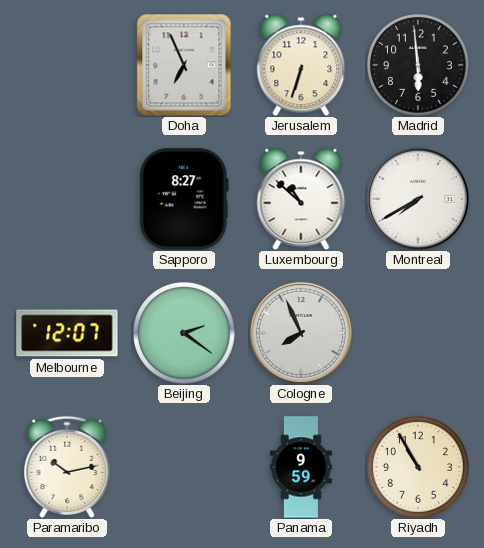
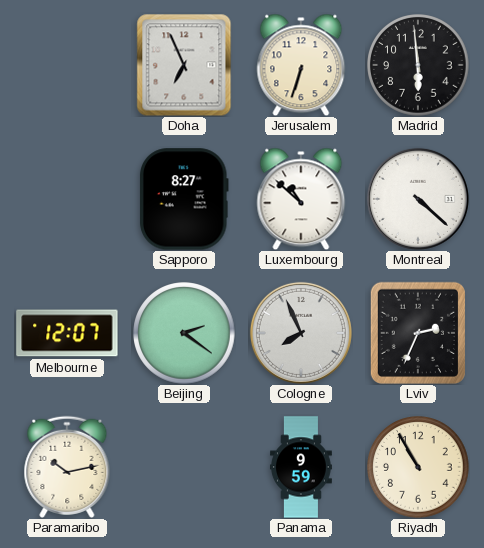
Montreal: 7:40 -> 4:22 (418, 199)
Lviv: none -> 2:34 (418, 333)
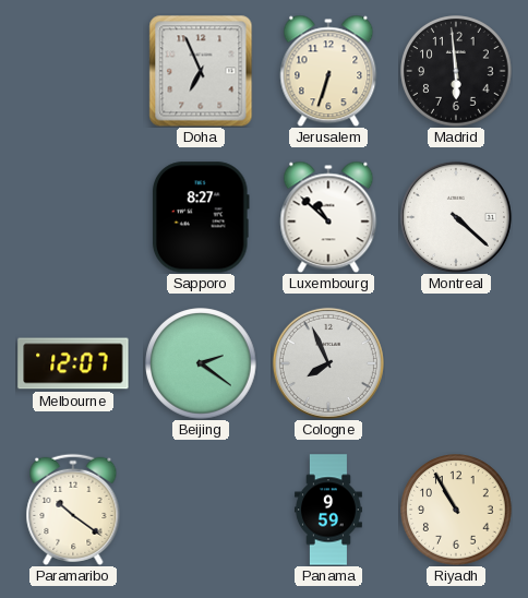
Lviv: 2:34 -> none (418, 333)
Paramaribo: 10:13 -> 10:21 (73, 510)
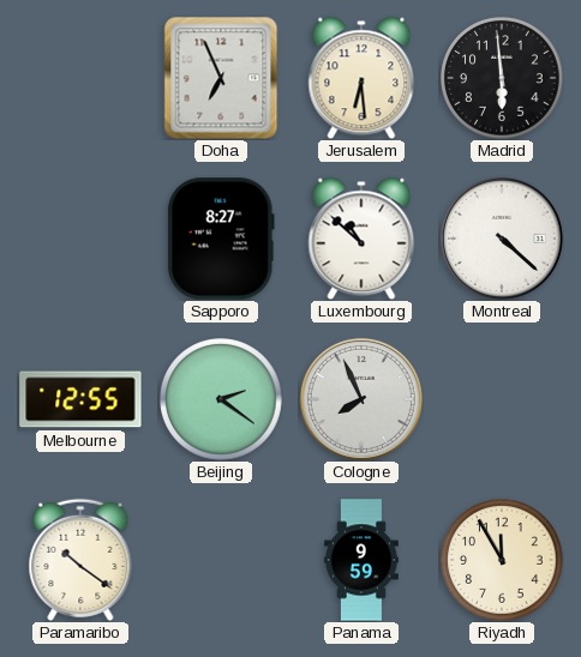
Jerusalem: 6:33 -> 6:29 (361, 78)
Melbourne: 12:07 -> 12:55 (80, 399)
Riyadh: 10:55 -> 11:55 (502, 560)
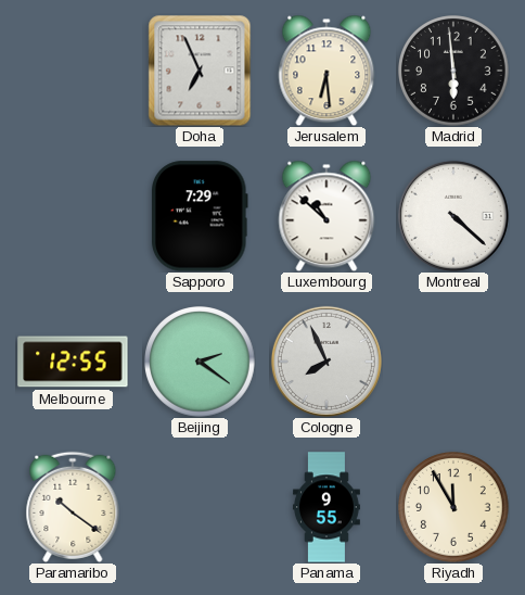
Sapporo: 8:27 -> 7:29 (200, 216)
Panama: 9:59 -> 9:55 (326, 507)
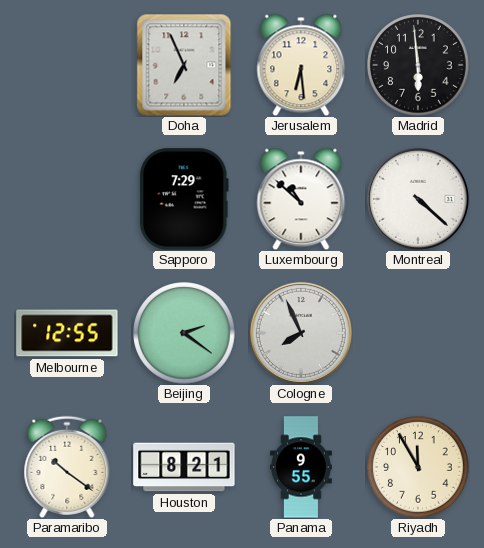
Houston: none -> 8:21 (184, 467)
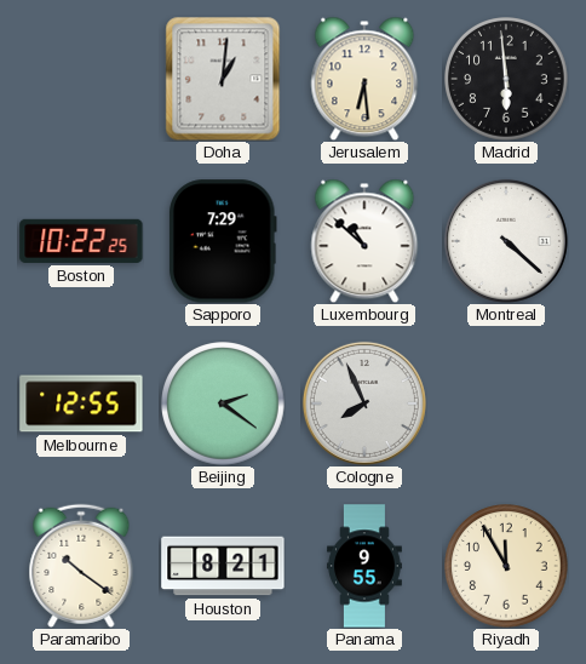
Doha: 6:56 -> 1:01 (223, 79)
Boston: none -> 10:22 (81, 241)
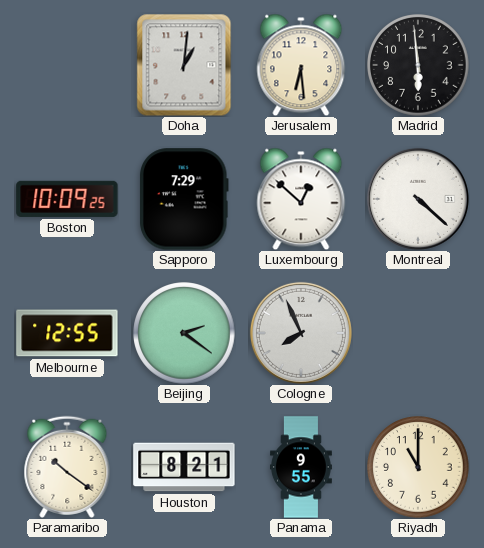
Boston: 10:22 -> 10:09 (67, 199)
Luxembourg: 10:52 -> 12:52 (301, 199)
Riyadh: 11:55 -> 11:00 (418, 467)
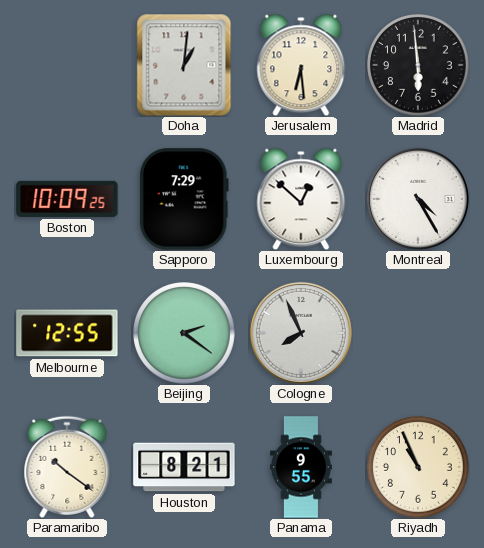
Montreal: 4:22 -> 4:25 (418, 199)
Riyadh: 11:00 -> 10:56 (418, 467)
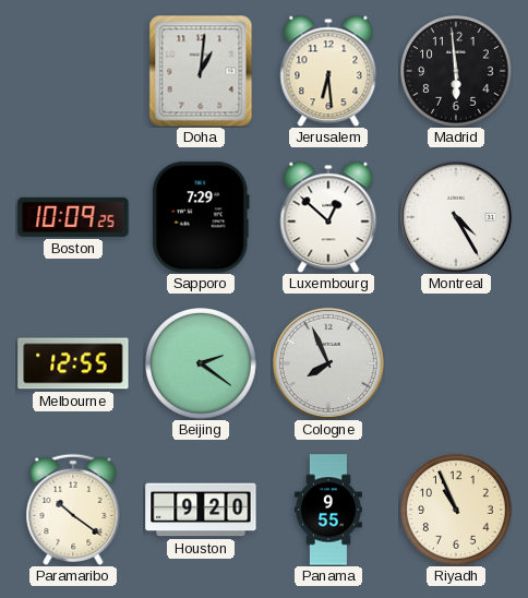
Houston: 8:21 -> 9:20 (201, 510)
